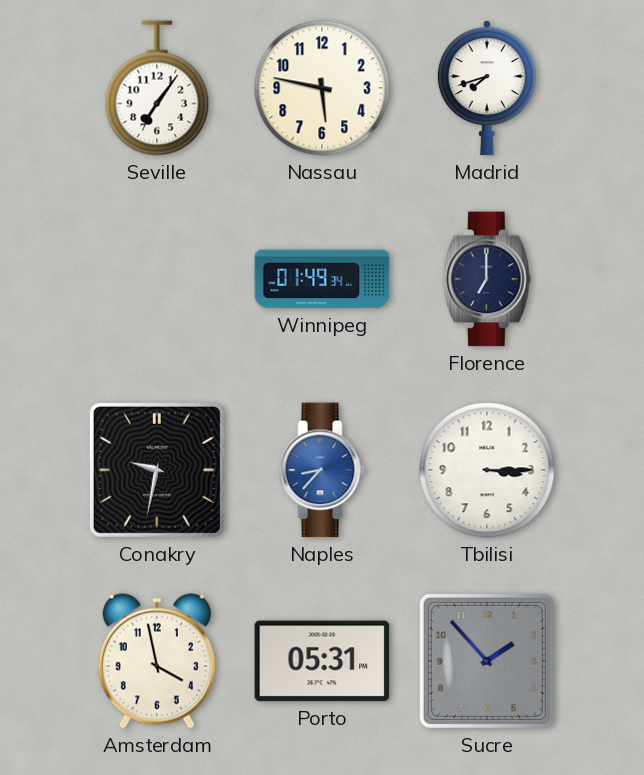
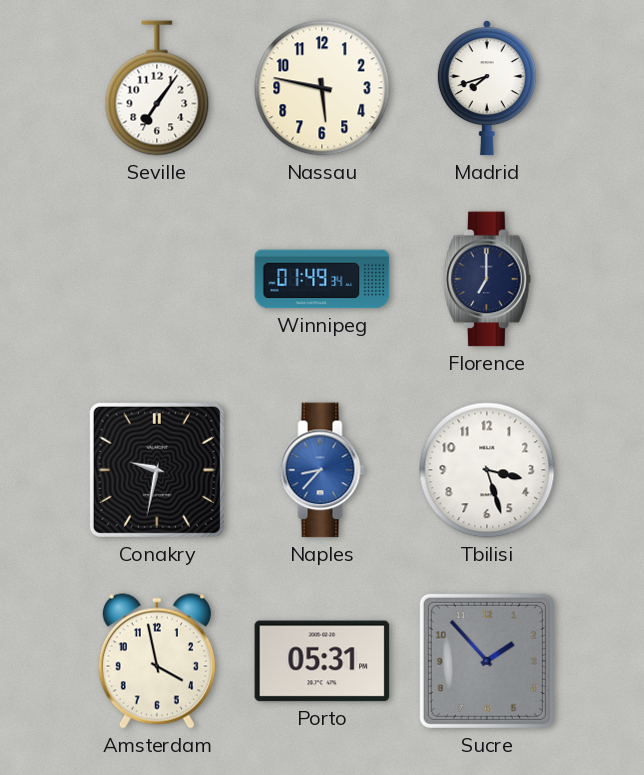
Tbilisi: 3:15 -> 3:27 (487, 470)
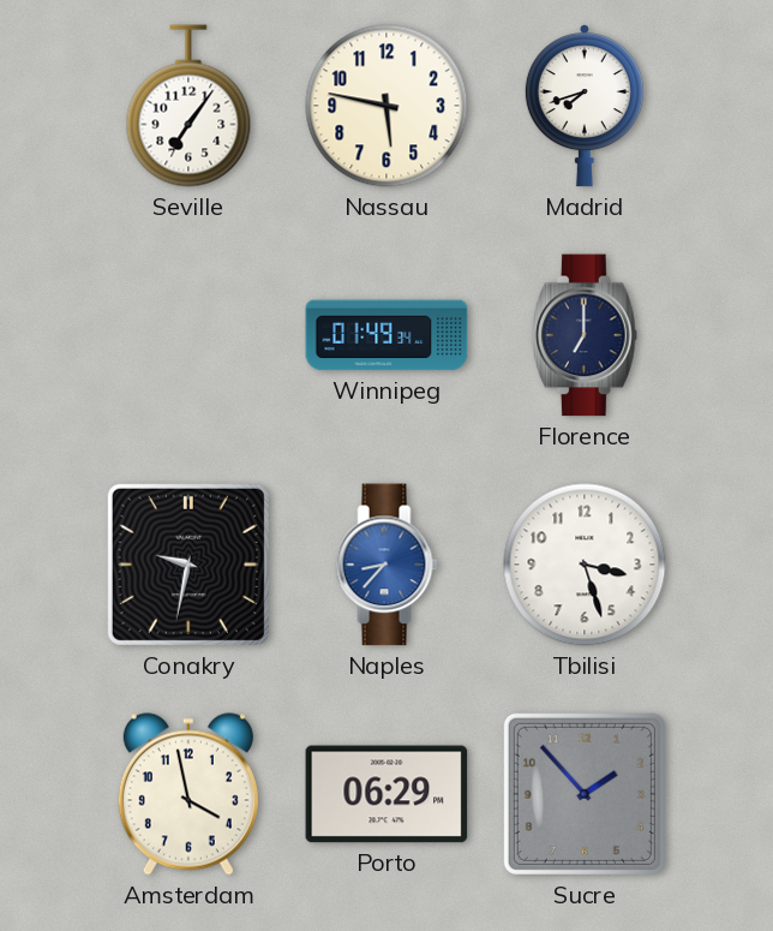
Porto: 05:31 -> 06:29 (386, 794)
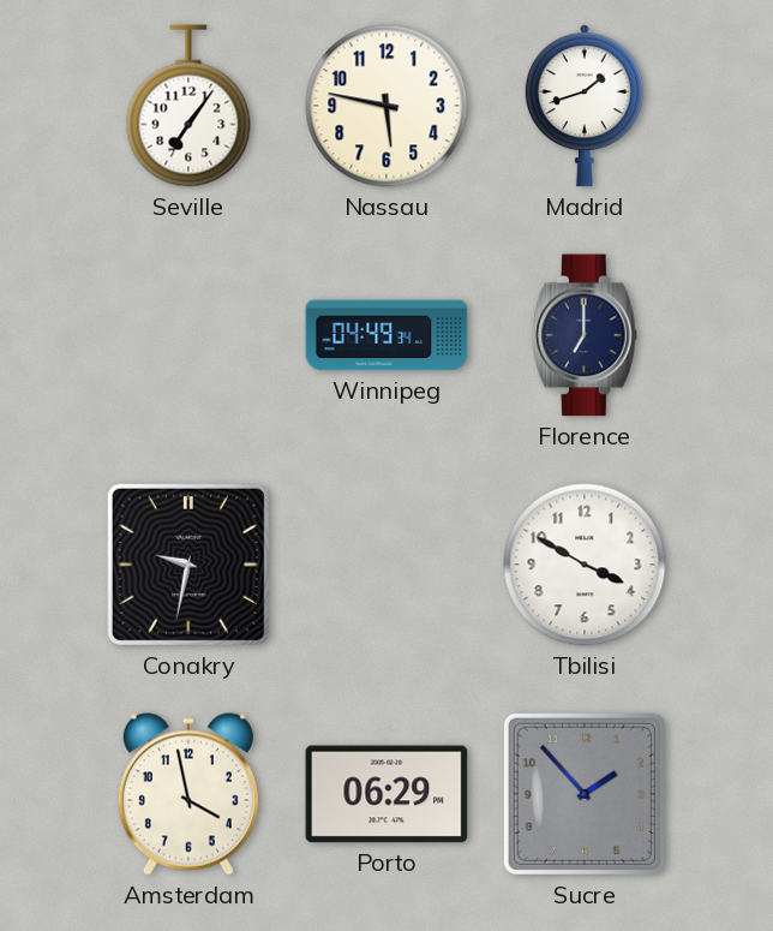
Madrid: 7:42 -> 1:42 (585, 107)
Winnipeg: 01:49 -> 04:49 (386, 335)
Naples: 8:37 -> none (386, 565)
Tbilisi: 3:27 -> 3:50 (585, 565)
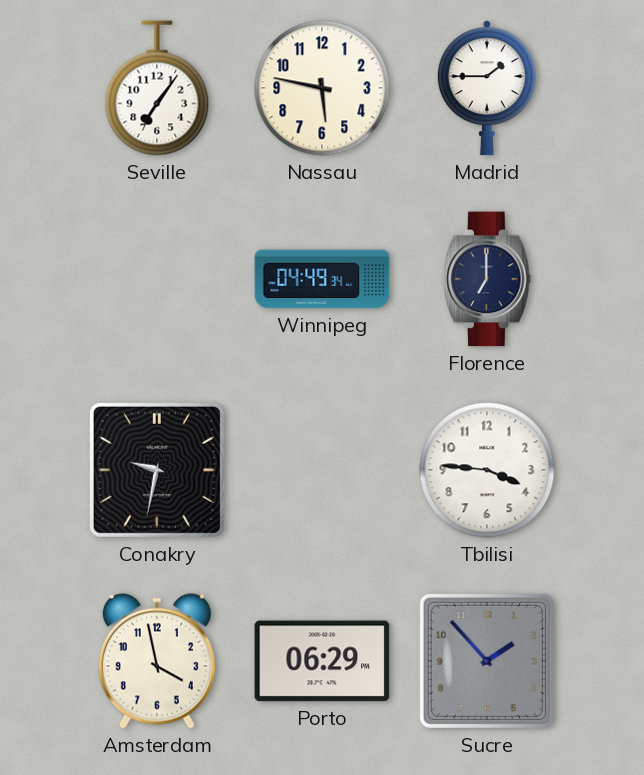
Madrid: 1:42 -> 1:45 (487, 89)
Tbilisi: 3:50 -> 3:46 (487, 470)
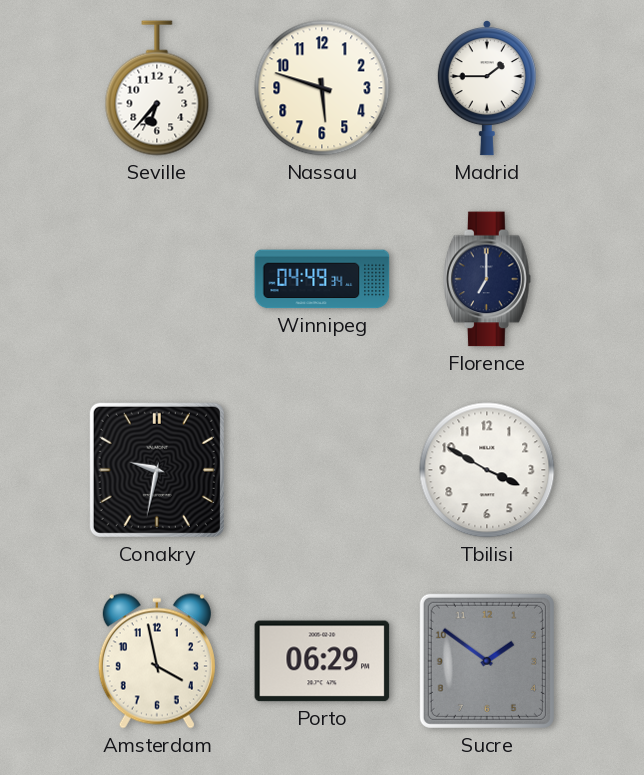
Seville: 7:06 -> 6:37 (157, 88)
Nassau: 5:47 -> 5:48 (322, 88)
Tbilisi: 3:46 -> 3:50 (487, 470)
Sucre: 1:53 -> 1:51 (487, 661)
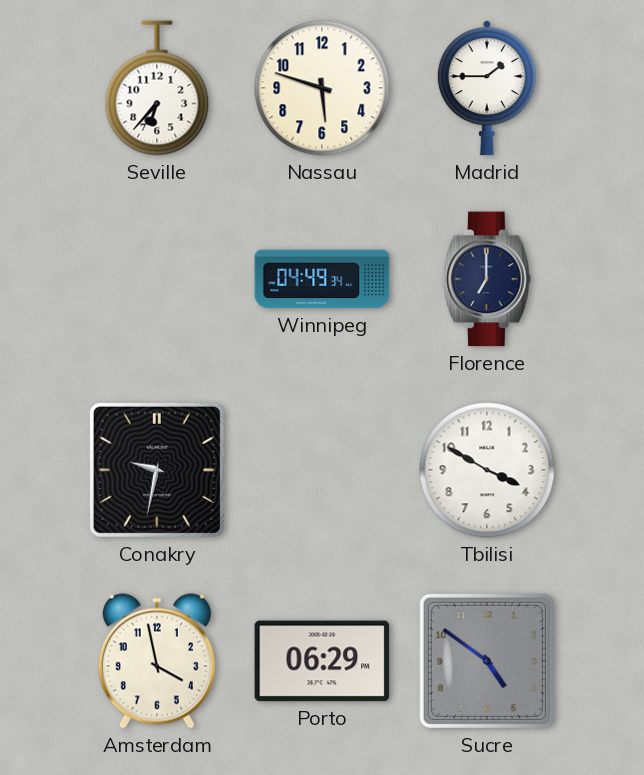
Sucre: 1:51 -> 4:51 (487, 661)
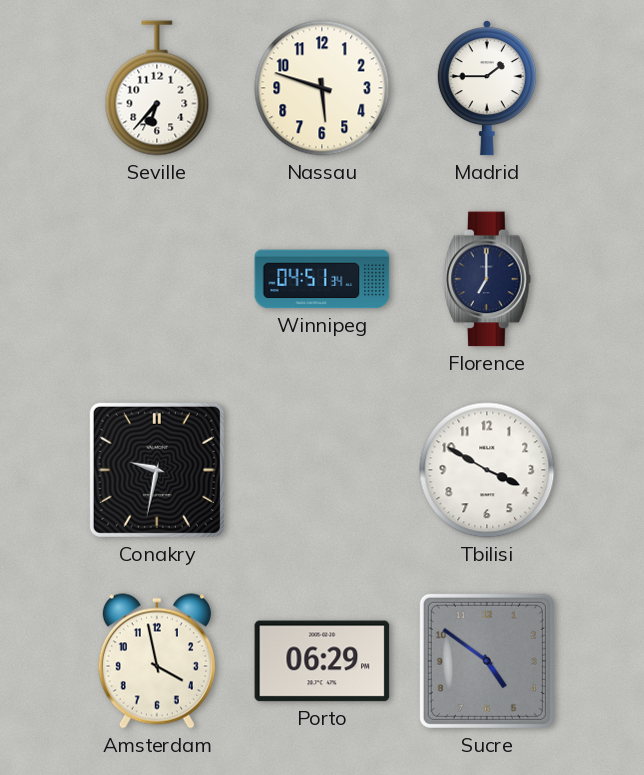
Winnipeg: 04:49 -> 04:51 (322, 279)
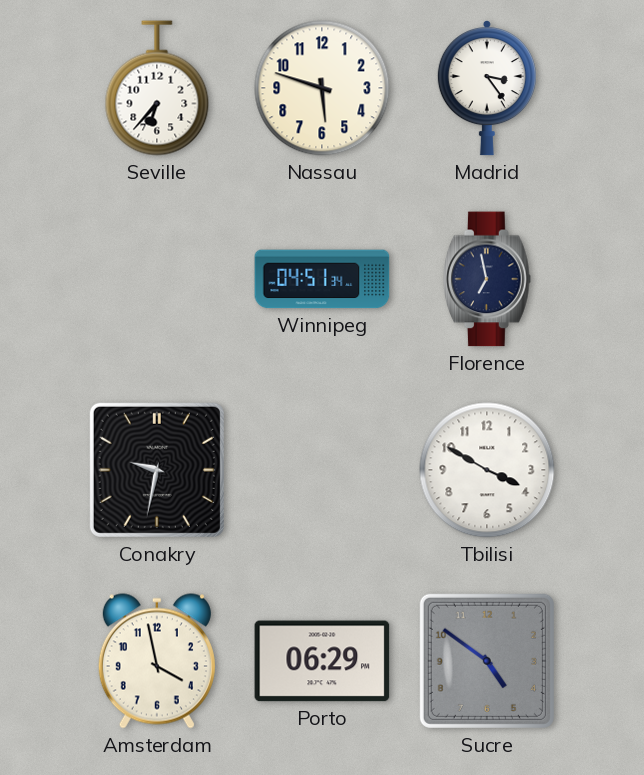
Madrid: 1:45 -> 3:24 (487, 89)
Florence: 7:00 -> 6:58 (488, 279)
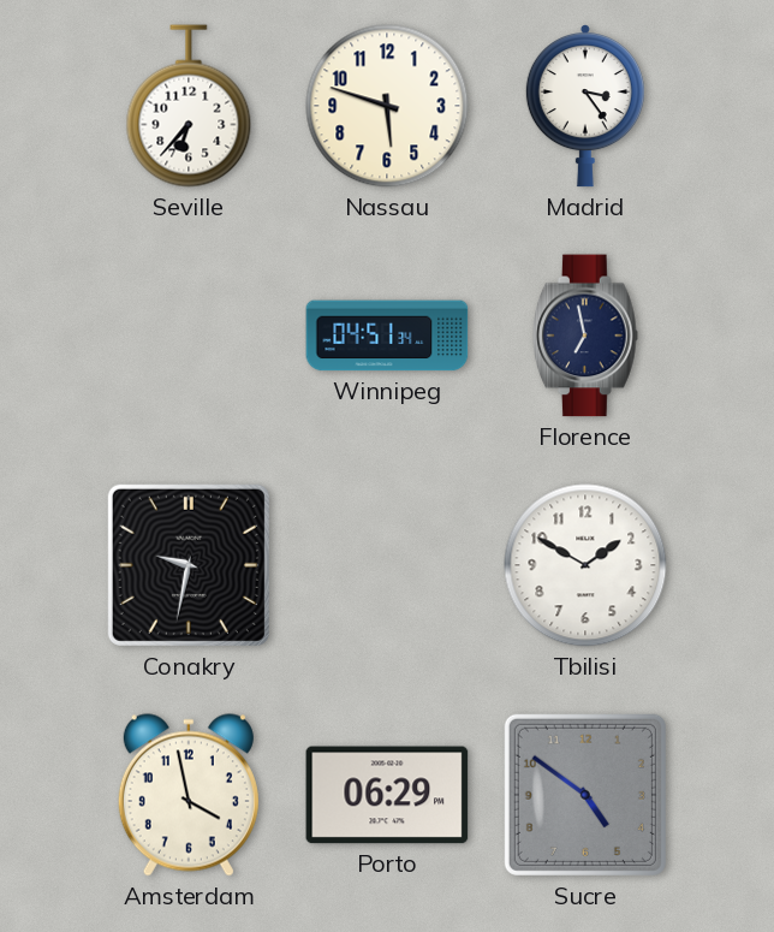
Tbilisi: 3:50 -> 1:50 (585, 565)
